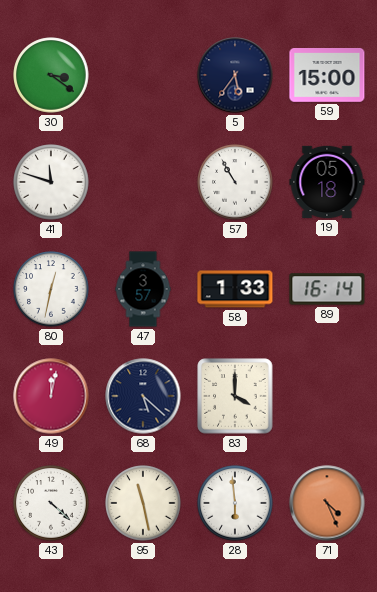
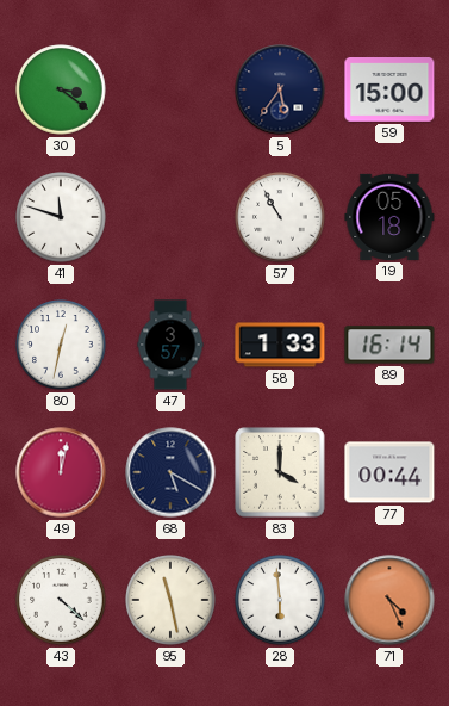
68: 5:22 -> 5:20 (170, 472)
77: none -> 00:44 (389, 472)
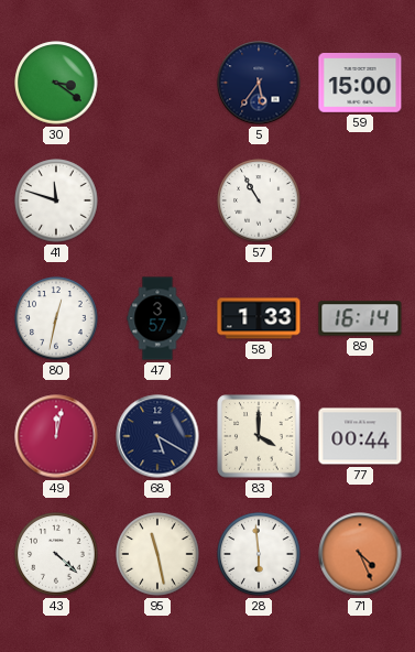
19: 05:18 -> none (389, 217)
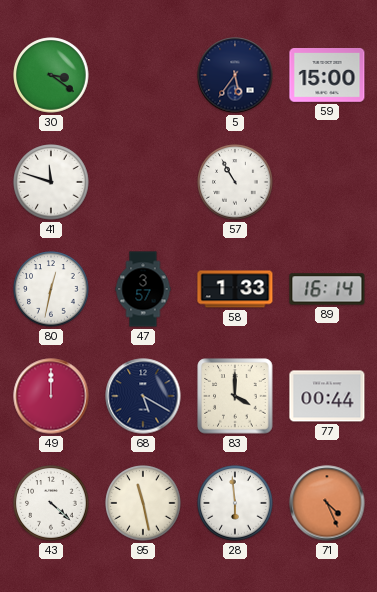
49: 12:02 -> 12:00 (51, 396)
